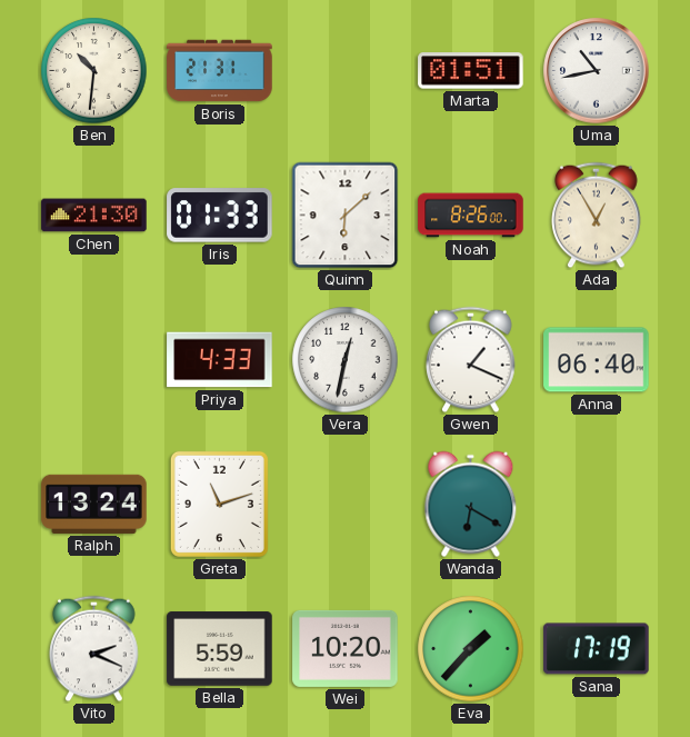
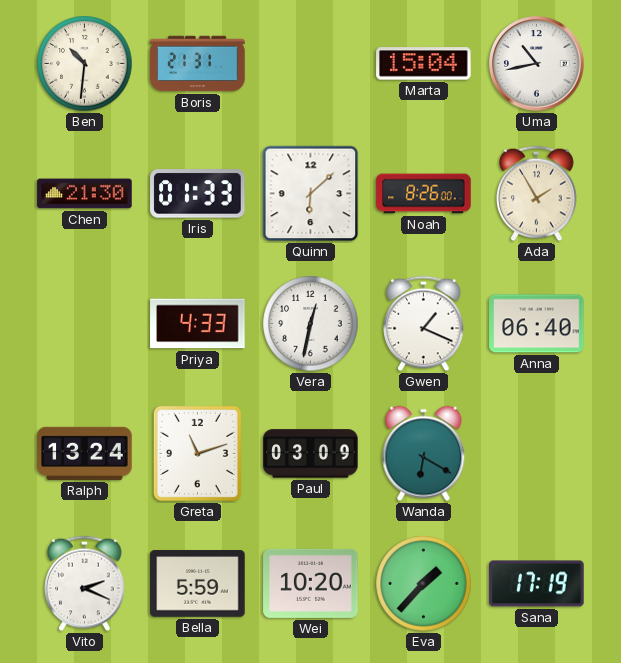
Marta: 01:51 -> 15:04 (424, 64)
Ada: 12:55 -> 1:55 (537, 194)
Paul: none -> 03:09 (311, 454)
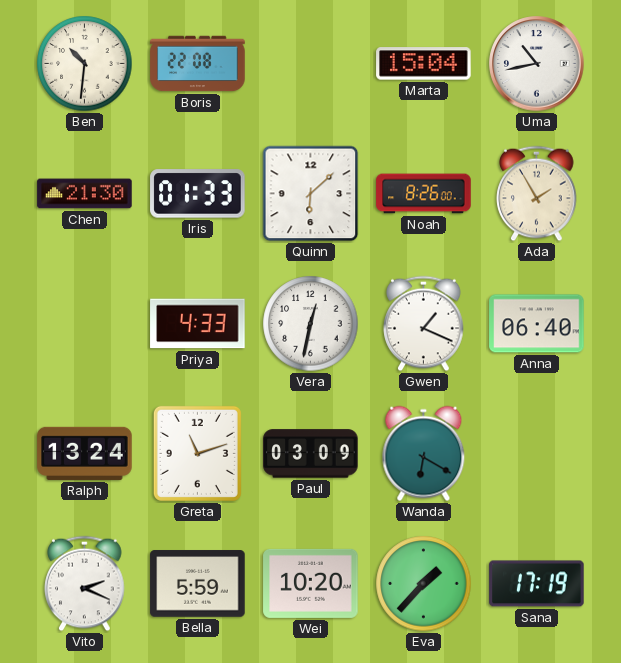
Boris: 21:31 -> 22:08 (198, 64)
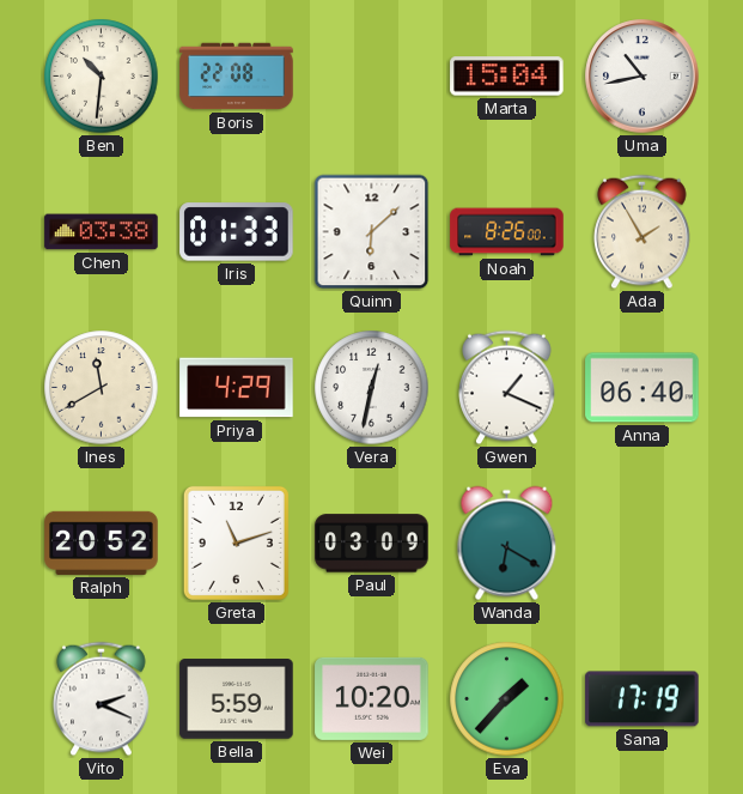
Chen: 21:30 -> 03:38 (102, 232)
Ines: none -> 11:40 (102, 388)
Priya: 4:33 -> 4:29 (237, 388)
Ralph: 13:24 -> 20:52 (102, 543)
